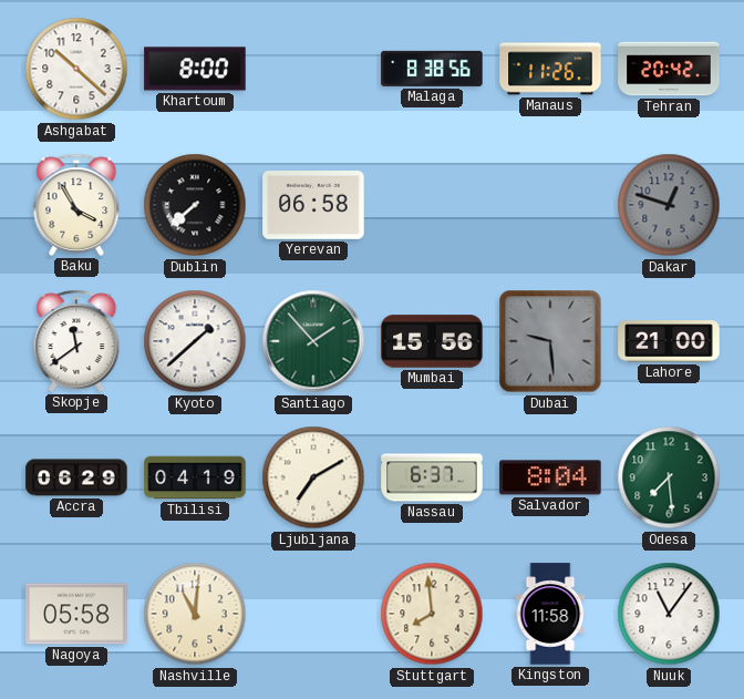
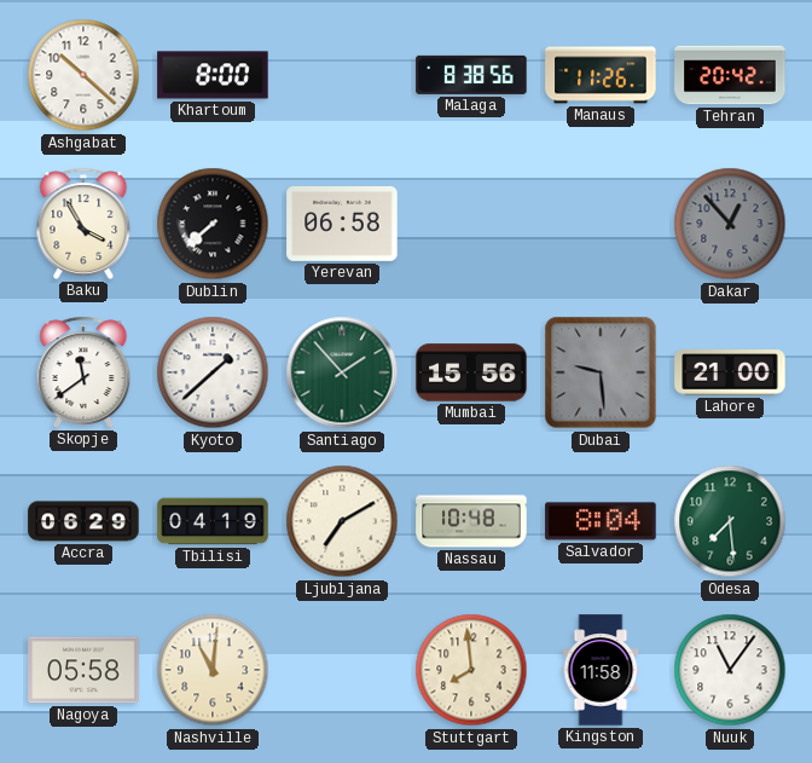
Dakar: 12:48 -> 12:53 (730, 224)
Nassau: 6:37 -> 10:48 (471, 521)
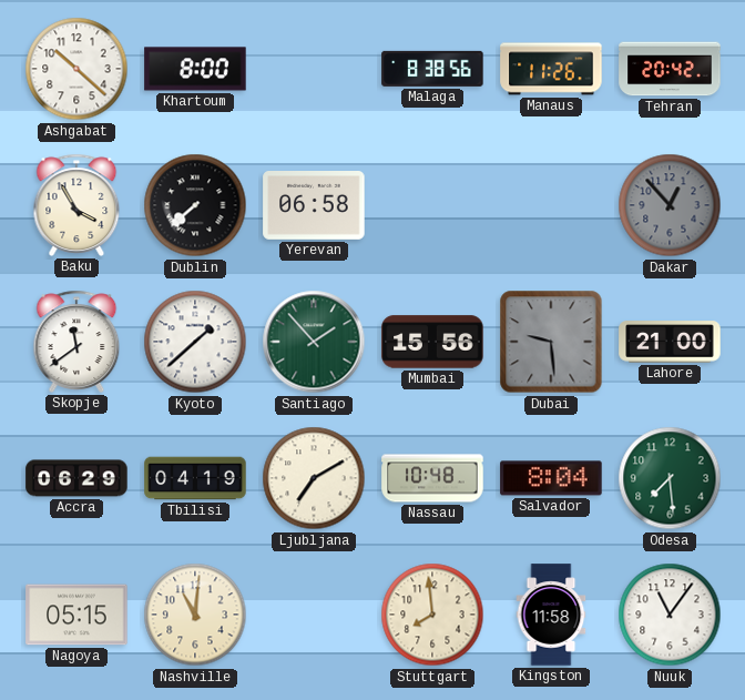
Nagoya: 05:58 -> 05:15 (76, 615)
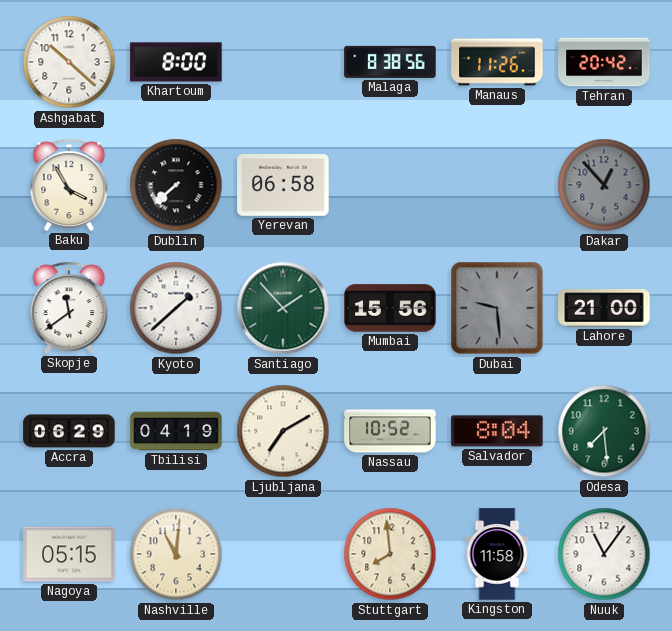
Nassau: 10:48 -> 10:52 (390, 431)
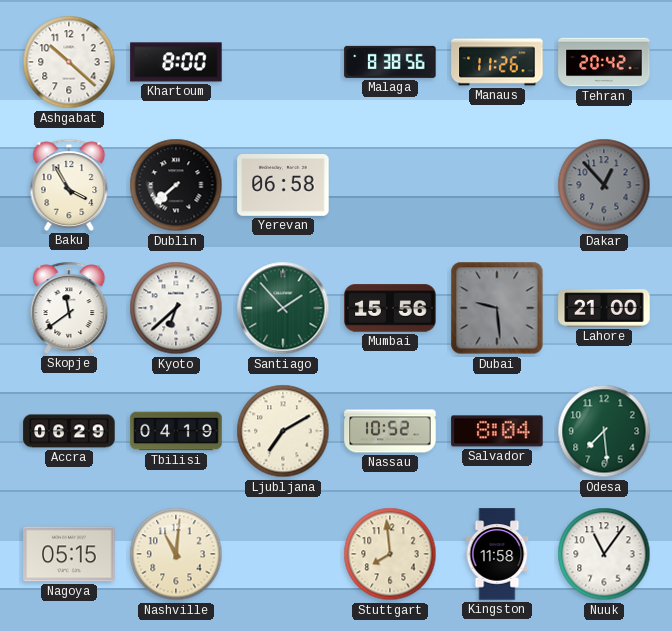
Kyoto: 1:38 -> 6:38 (176, 308)
